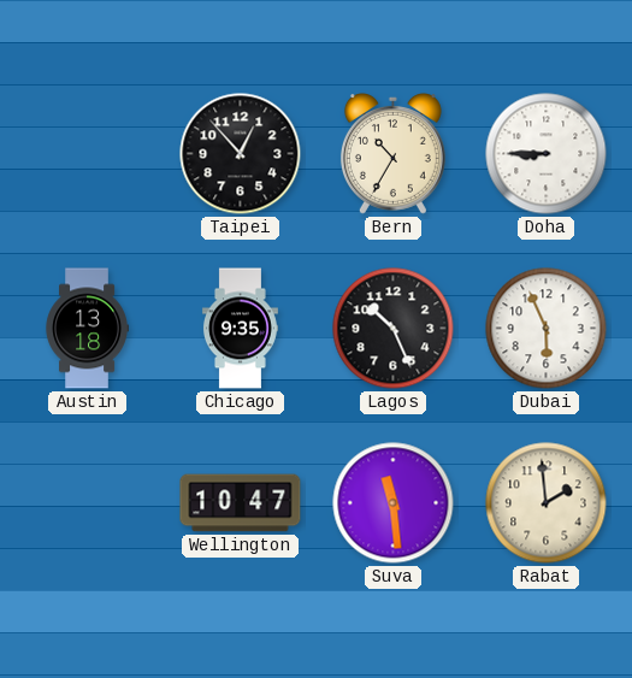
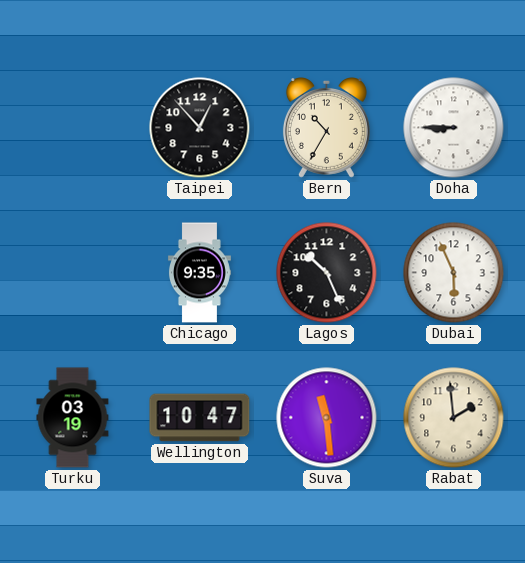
Austin: 13:18 -> none (87, 329)
Turku: none -> 03:19 (73, 418)
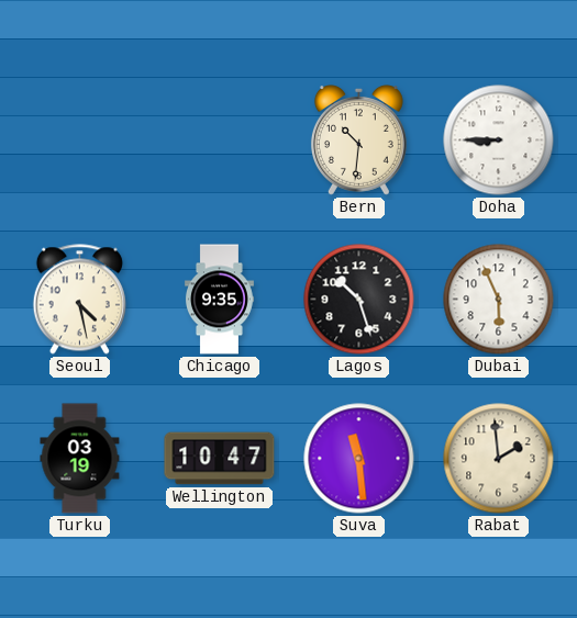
Taipei: 12:53 -> none (200, 128)
Bern: 10:35 -> 10:31 (358, 141)
Seoul: none -> 4:28 (79, 300)
Lagos: 10:26 -> 10:27 (359, 300)
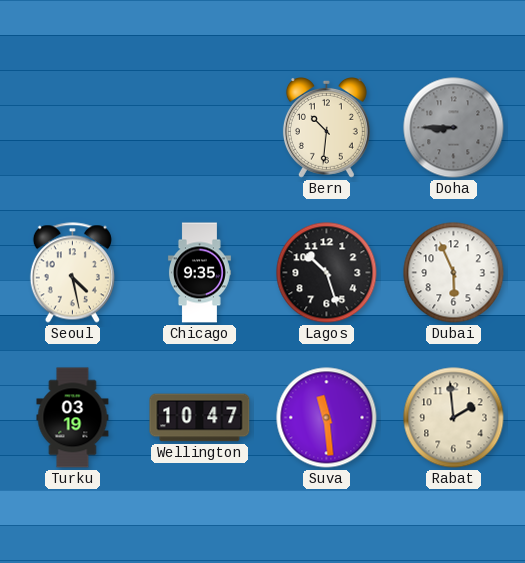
Doha dial: white -> grey (454, 128)
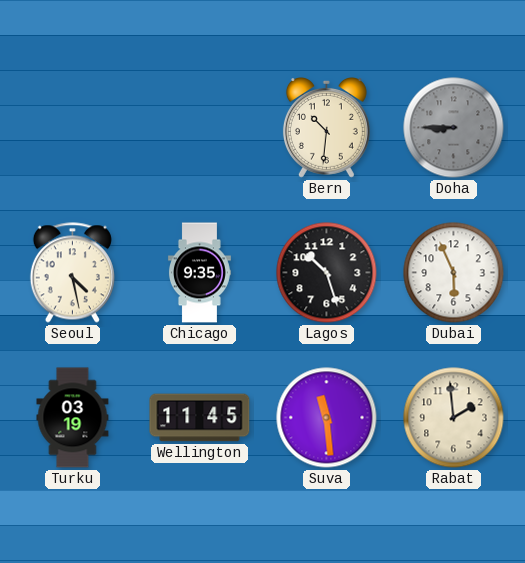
Wellington: 10:47 -> 11:45 (200, 418)
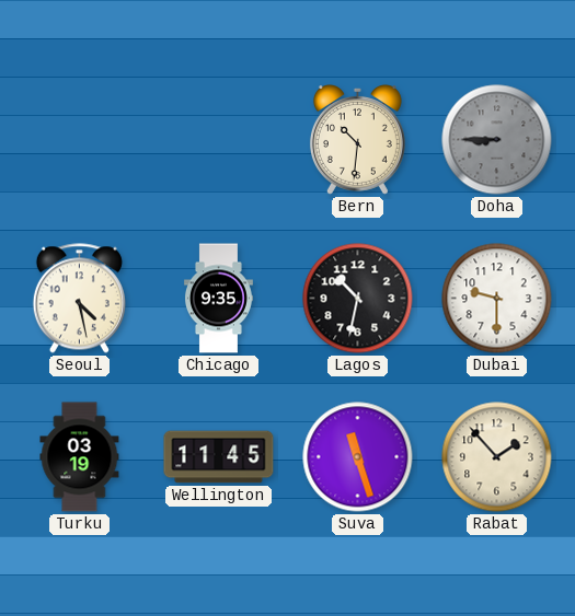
Lagos: 10:27 -> 10:32 (358, 299)
Dubai: 5:56 -> 9:30 (497, 299)
Suva: 11:29 -> 11:27 (358, 457)
Rabat: 1:59 -> 1:53 (497, 457)
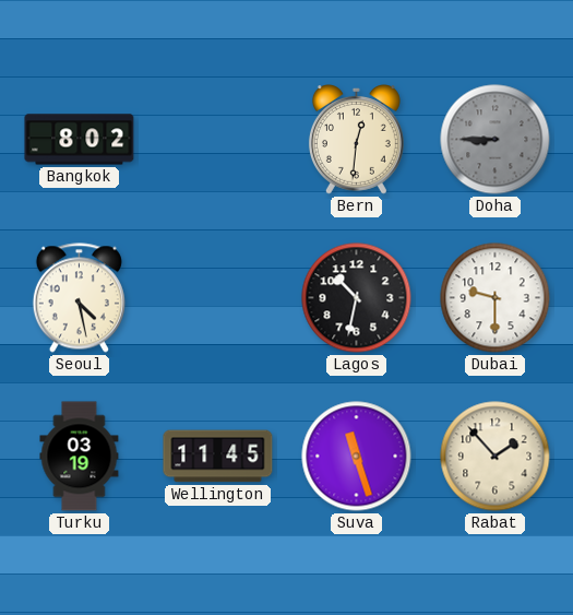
Bangkok: none -> 8:02 (80, 140)
Bern: 10:31 -> 12:31 (356, 140)
Chicago: 9:35 -> none (218, 299)
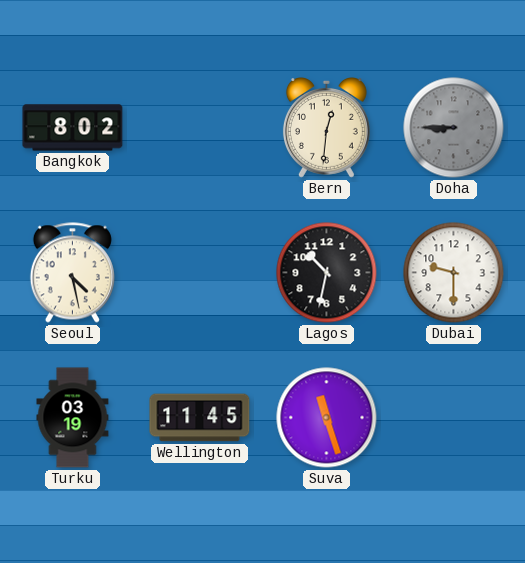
Rabat: 1:53 -> none (496, 457)
